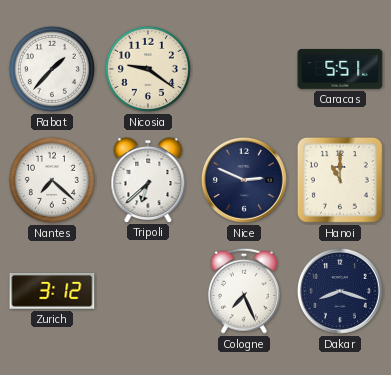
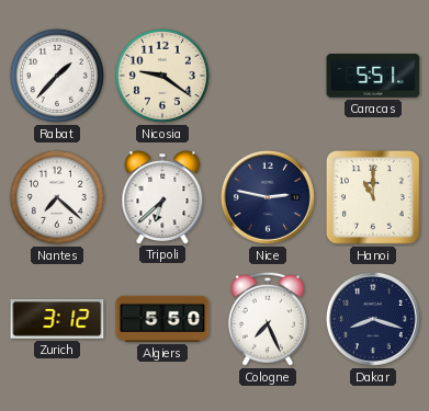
Nice: 2:49 -> 2:47 (268, 197)
Algiers: none -> 5:50 (162, 319)
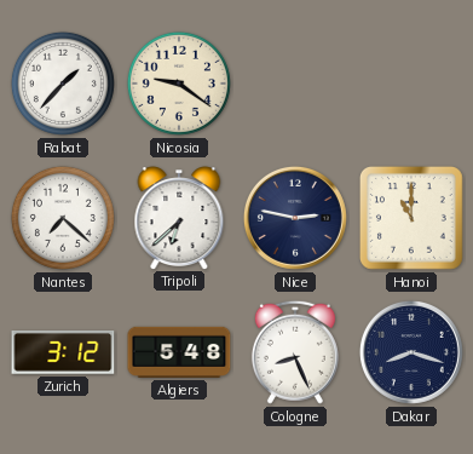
Caracas: 5:51 -> none (373, 77)
Algiers: 5:50 -> 5:48 (179, 352)
Cologne: 7:26 -> 8:26 (295, 352)
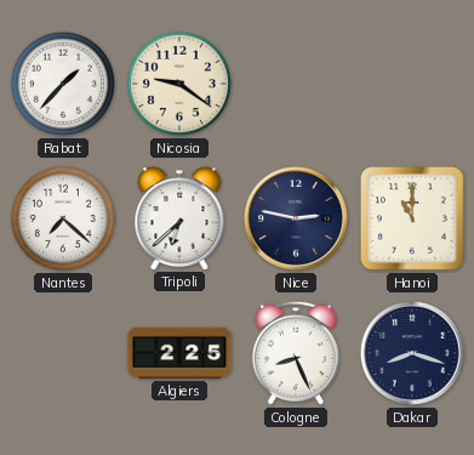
Zurich: 3:12 -> none (63, 354)
Algiers: 5:48 -> 2:25 (179, 353)
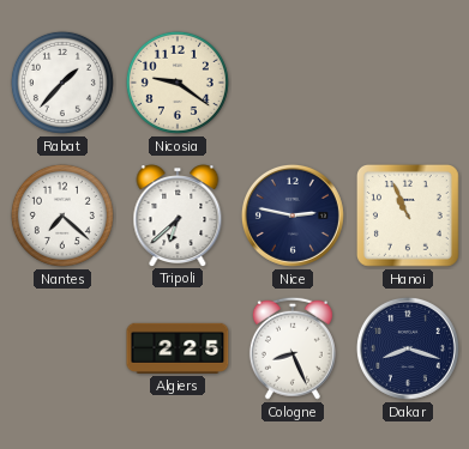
Hanoi: 11:00 -> 10:56 (408, 216)
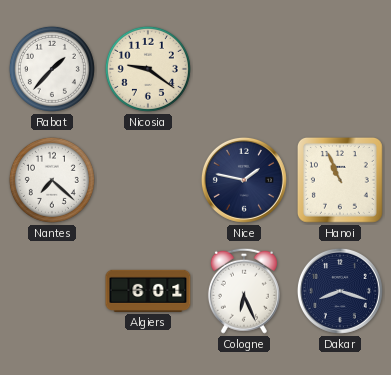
Tripoli: 6:38 -> none (178, 216)
Nice: 2:47 -> 1:47 (244, 180)
Algiers: 2:25 -> 6:01 (148, 291)
Cologne: 8:26 -> 6:26 (244, 291)
